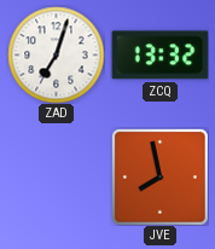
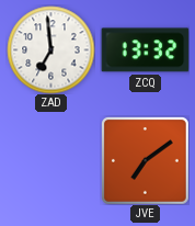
ZAD: 7:03 -> 6:59 (50, 49)
JVE: 7:58 -> 7:09 (145, 160)
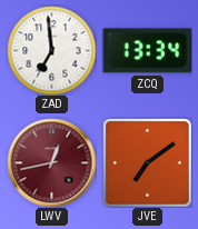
ZCQ: 13:32 -> 13:34 (147, 51)
LWV: none -> 12:43 (51, 162)
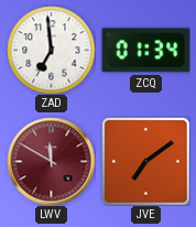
ZCQ: 13:34 -> 01:34 (145, 51)
LWV: 12:43 -> 11:50 (51, 161)
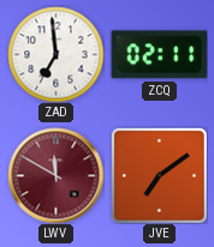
ZCQ: 01:34 -> 02:11 (159, 55)
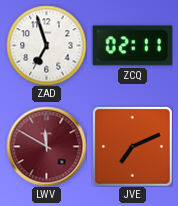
ZAD: 6:59 -> 6:57 (46, 45)
JVE: 7:09 -> 7:11 (132, 146)
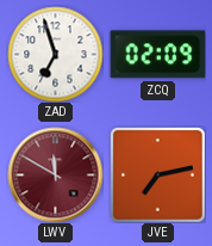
ZCQ: 02:11 -> 02:09 (157, 55)
JVE: 7:11 -> 7:13 (157, 174)
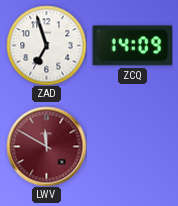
ZCQ: 02:09 -> 14:09 (132, 46)
JVE: 7:13 -> none (157, 174)
